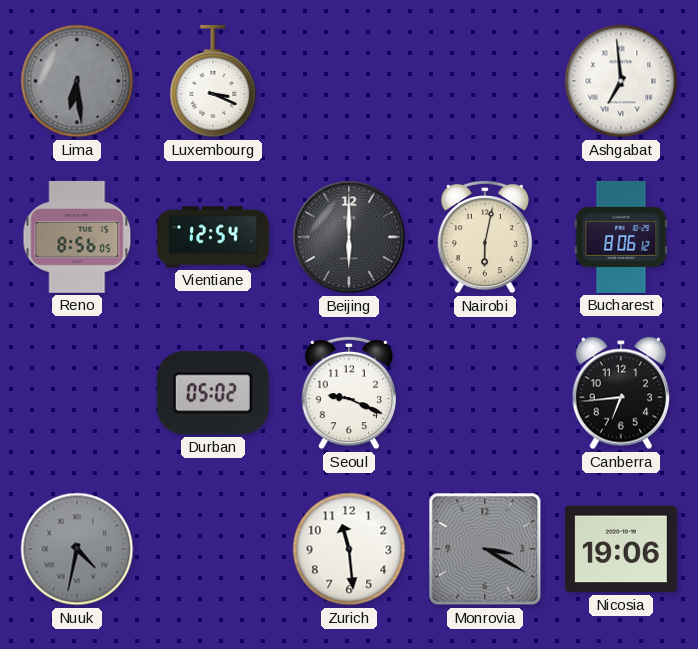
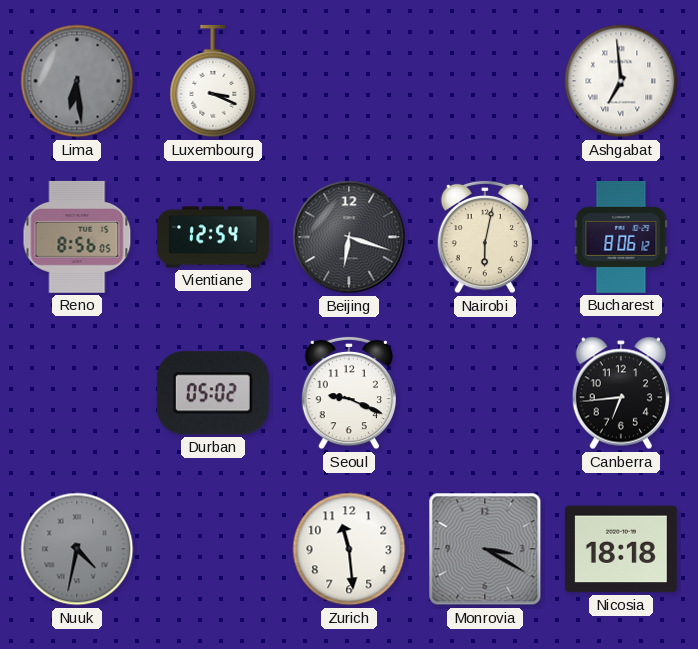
Beijing: 6:00 -> 6:18 (349, 237)
Nicosia: 19:06 -> 18:18 (621, 549)
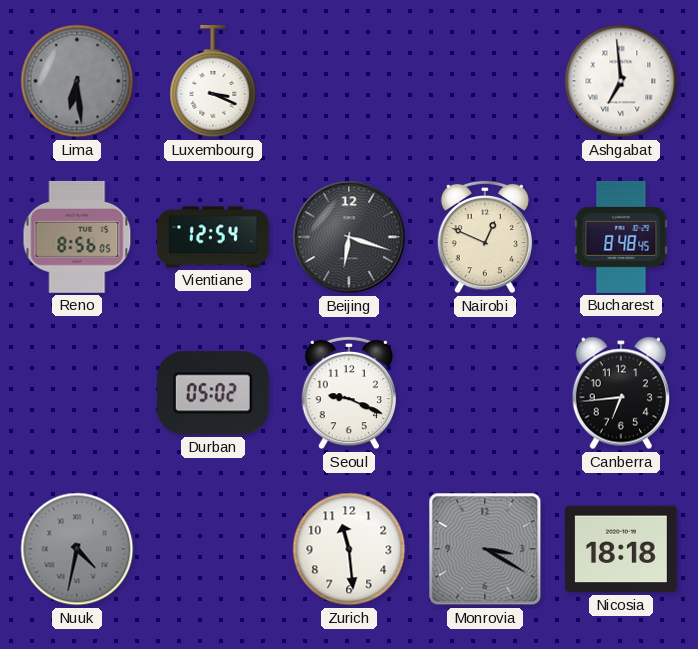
Nairobi: 6:02 -> 12:49 (484, 237)
Bucharest: 8:06 -> 8:48 (621, 237)
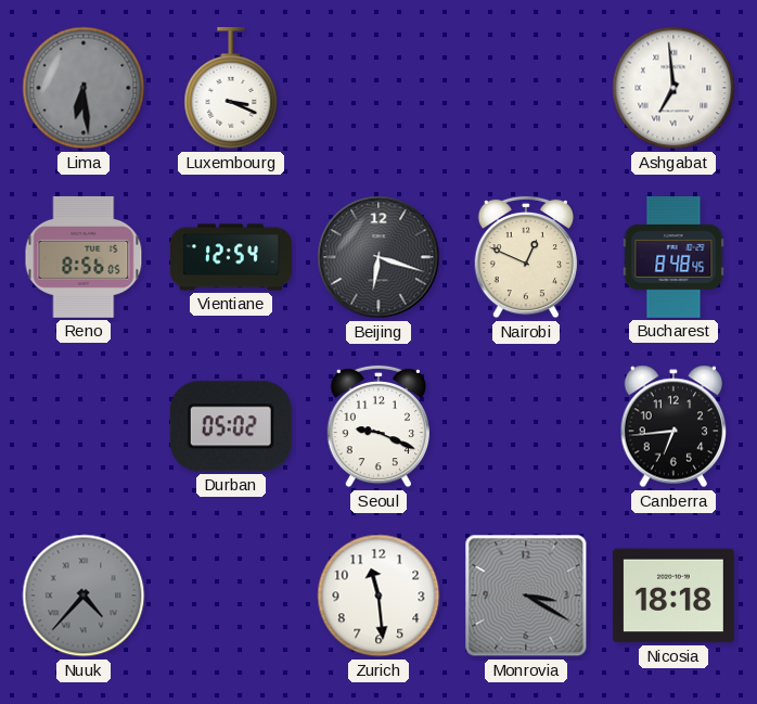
Nuuk: 4:32 -> 4:37 (84, 596)
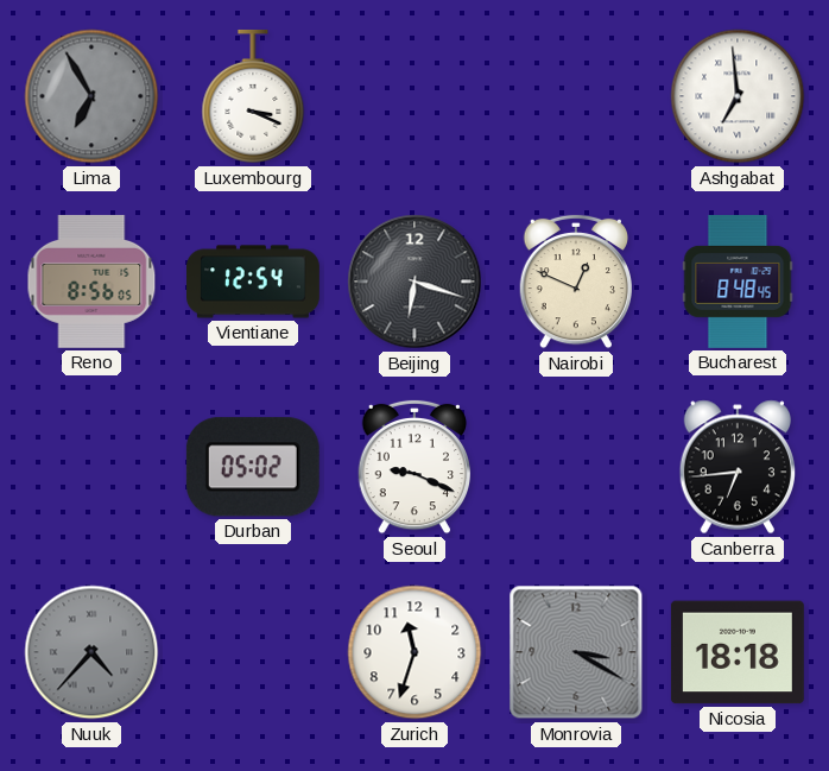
Lima: 6:29 -> 6:55 (91, 96)
Zurich: 11:29 -> 11:33 (414, 652)
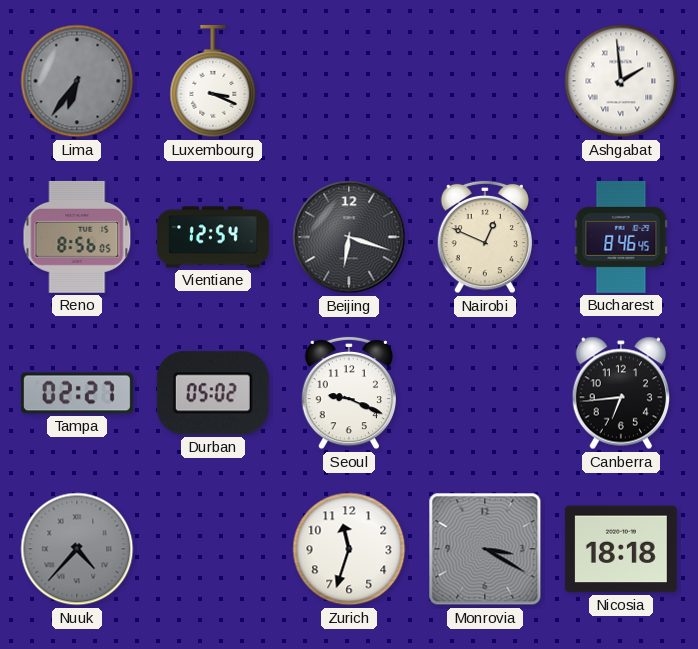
Lima: 6:55 -> 6:36 (77, 81)
Ashgabat: 6:59 -> 1:59 (621, 81)
Bucharest: 8:48 -> 8:46 (621, 237)
Tampa: none -> 02:27 (77, 393)
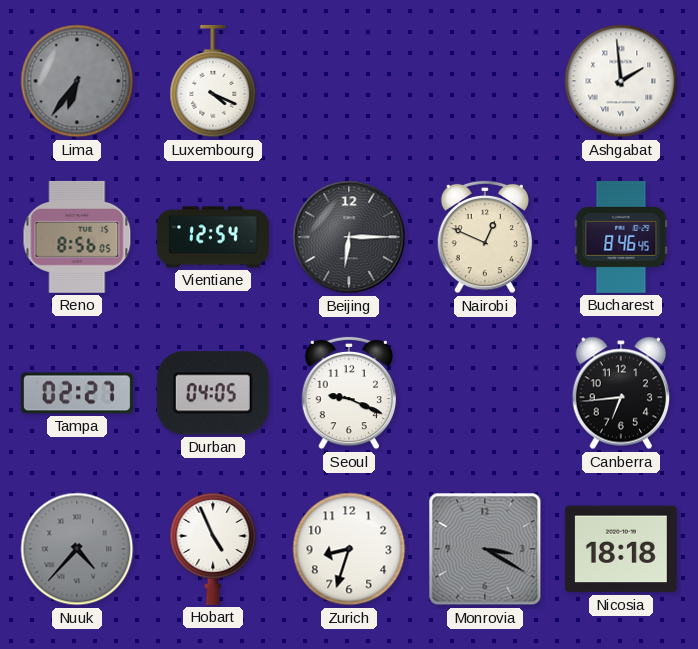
Luxembourg: 3:19 -> 4:19 (213, 81)
Beijing: 6:18 -> 6:15 (349, 237)
Durban: 05:02 -> 04:05 (213, 393)
Hobart: none -> 4:56 (213, 549)
Zurich: 11:33 -> 8:33 (349, 549)
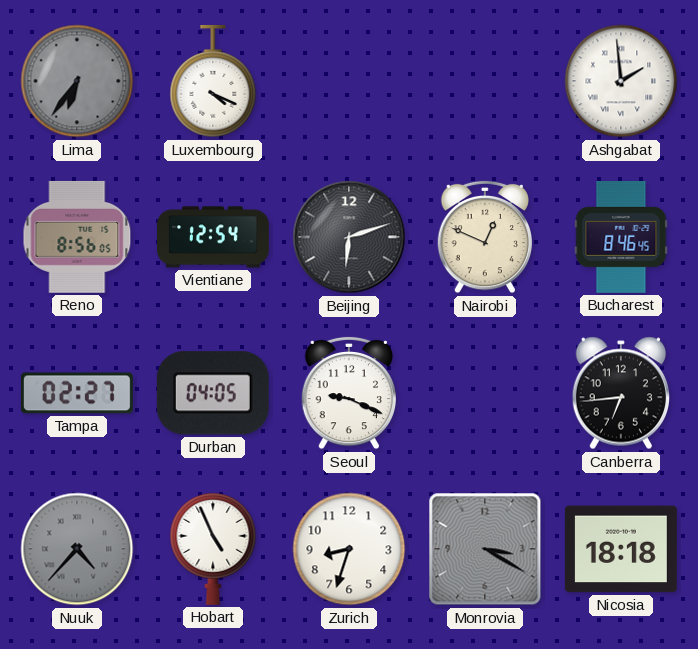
Beijing: 6:15 -> 6:12 (349, 237)
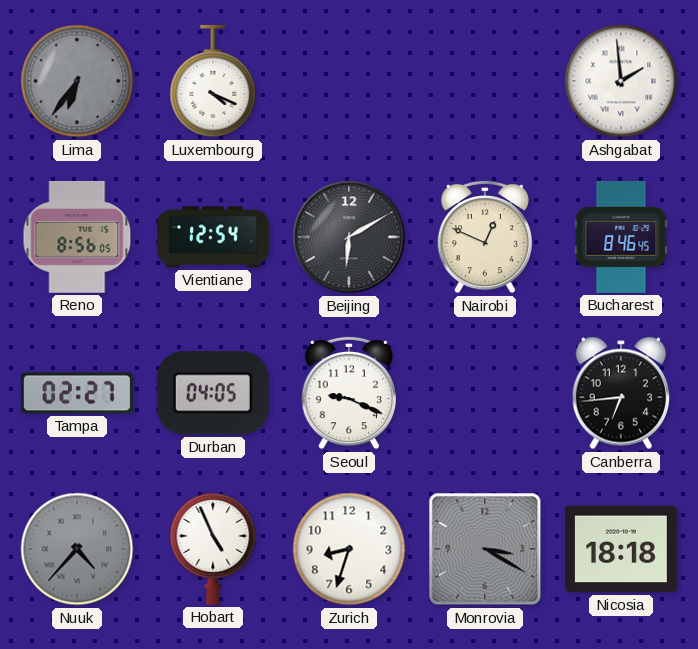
Beijing: 6:12 -> 6:10 (349, 237)
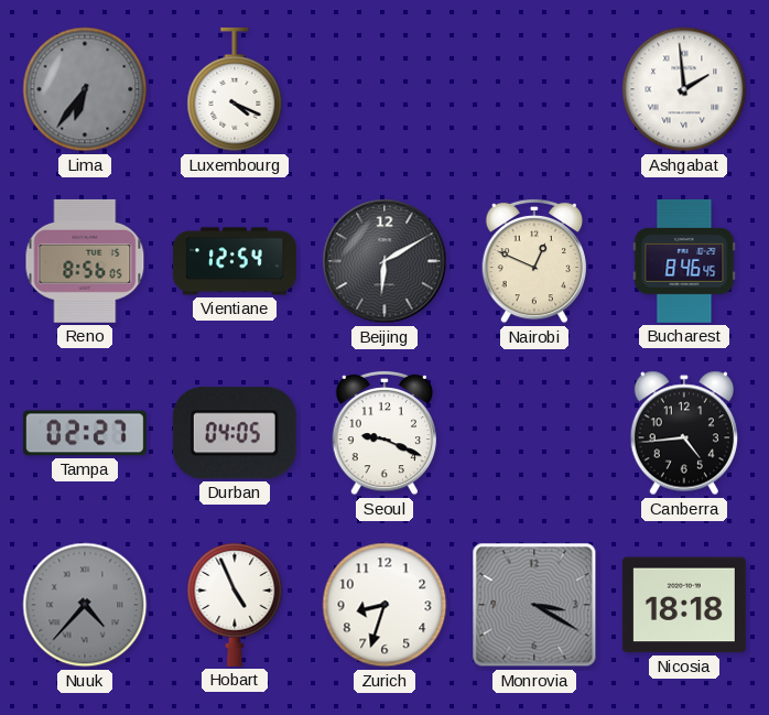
Canberra: 6:44 -> 4:44 (683, 433)
